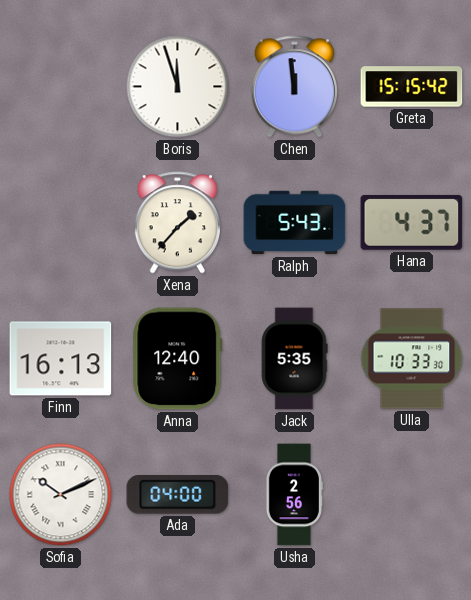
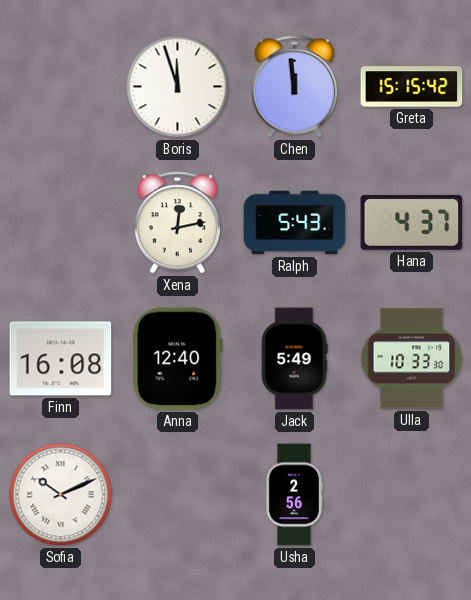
Xena: 1:37 -> 12:13 (177, 223)
Finn: 16:13 -> 16:08 (61, 359)
Jack: 5:35 -> 5:49 (294, 359)
Ada: 04:00 -> none (178, 495)
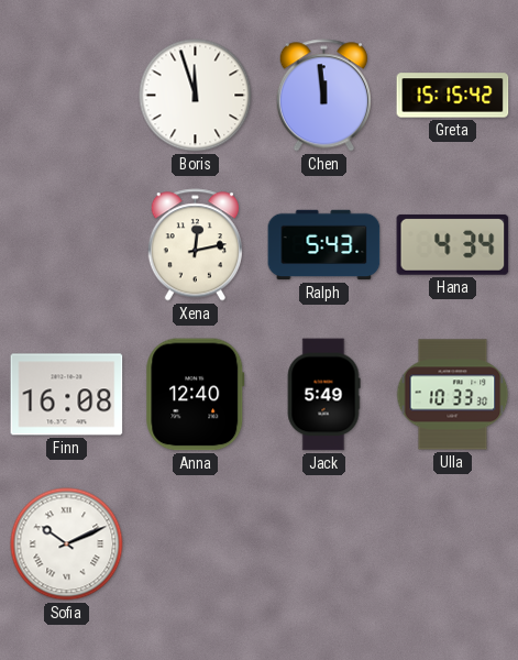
Hana: 4:37 -> 4:34 (453, 245)
Usha: 2:56 -> none (294, 495)
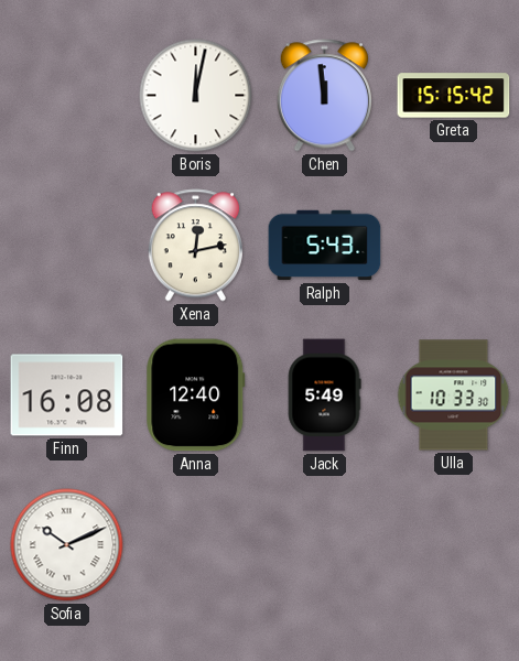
Boris: 11:57 -> 12:02 (196, 96)
Hana: 4:34 -> none (453, 245)
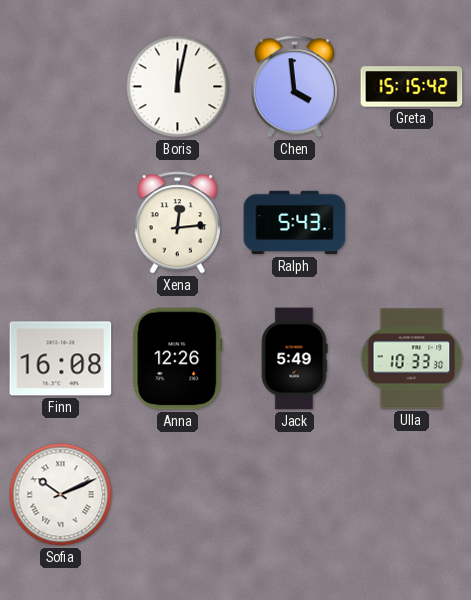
Chen: 11:59 -> 3:59 (294, 87)
Xena: 12:13 -> 12:14 (177, 223)
Anna: 12:40 -> 12:26 (178, 359)
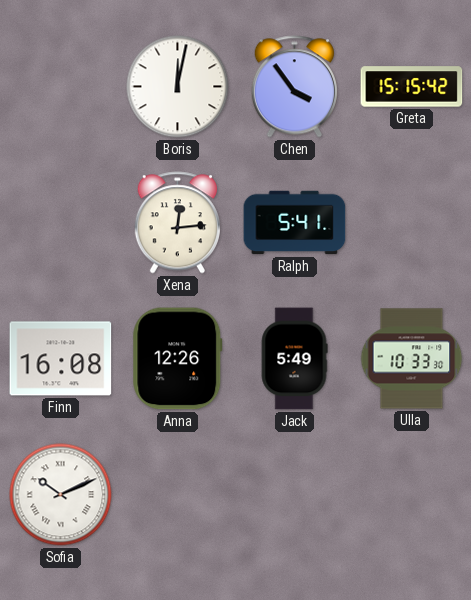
Chen: 3:59 -> 3:54 (294, 87)
Ralph: 5:43 -> 5:41 (295, 223)
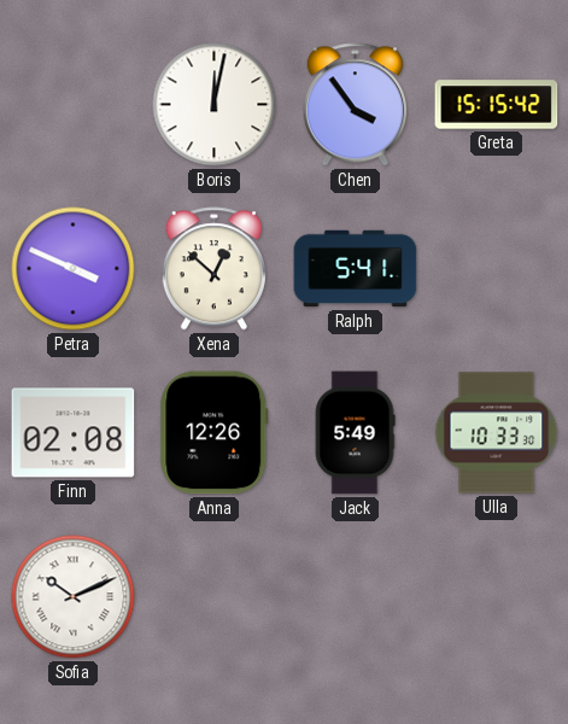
Petra: none -> 3:49 (74, 269)
Xena: 12:14 -> 12:52 (213, 269)
Finn: 16:08 -> 02:08 (74, 433)
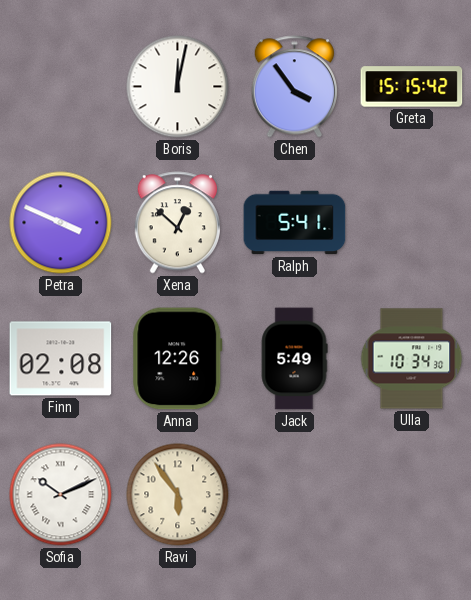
Ulla: 10:33 -> 10:34 (412, 359)
Ravi: none -> 5:54 (178, 495)
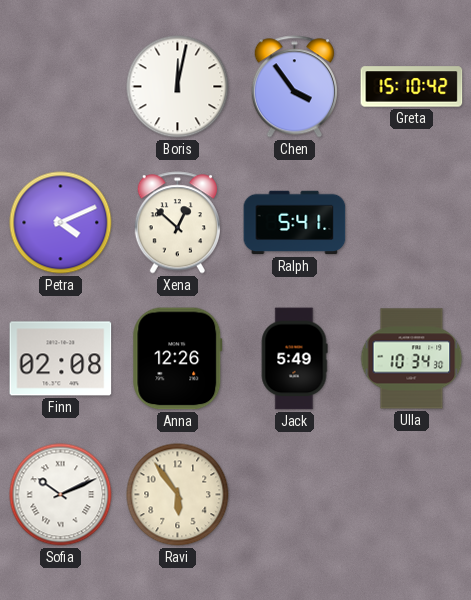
Greta: 15:15 -> 15:10 (412, 87)
Petra: 3:49 -> 4:11 (61, 223)
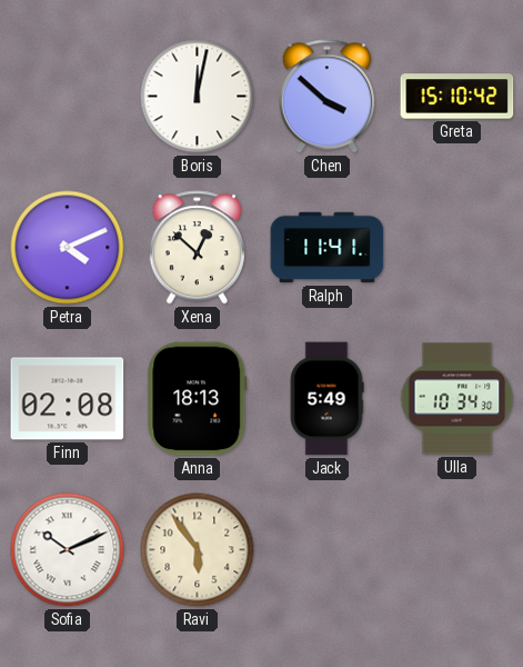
Chen: 3:54 -> 3:52 (326, 97)
Ralph: 5:41 -> 11:41 (328, 248)
Anna: 12:26 -> 18:13 (198, 399)
